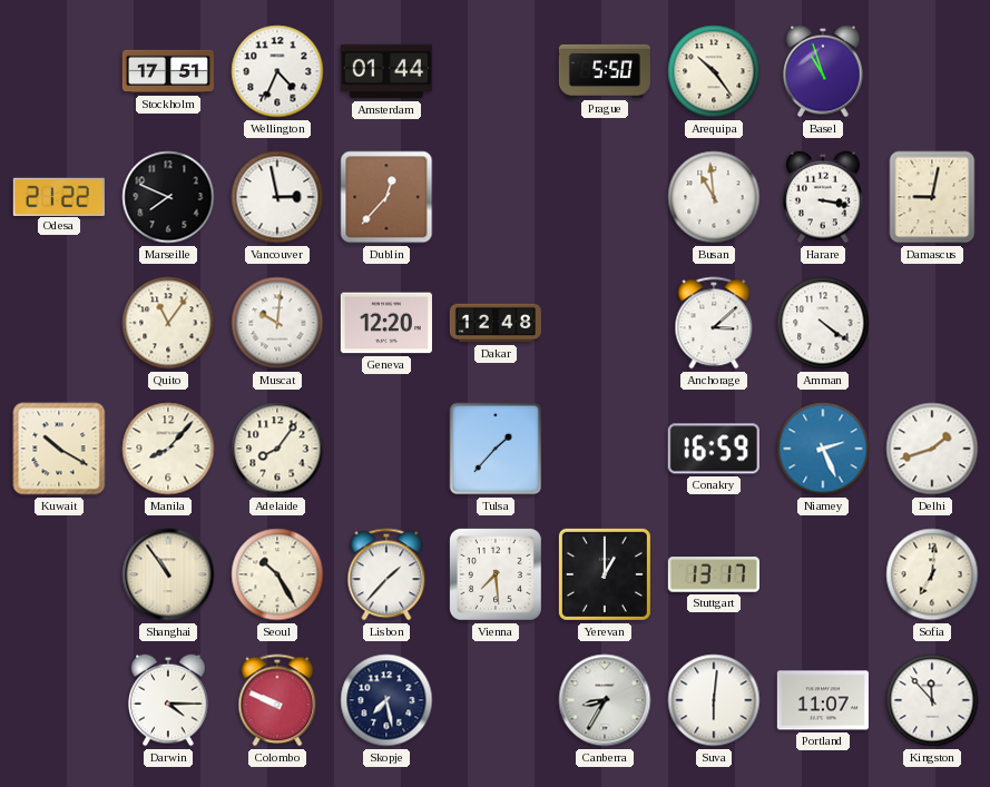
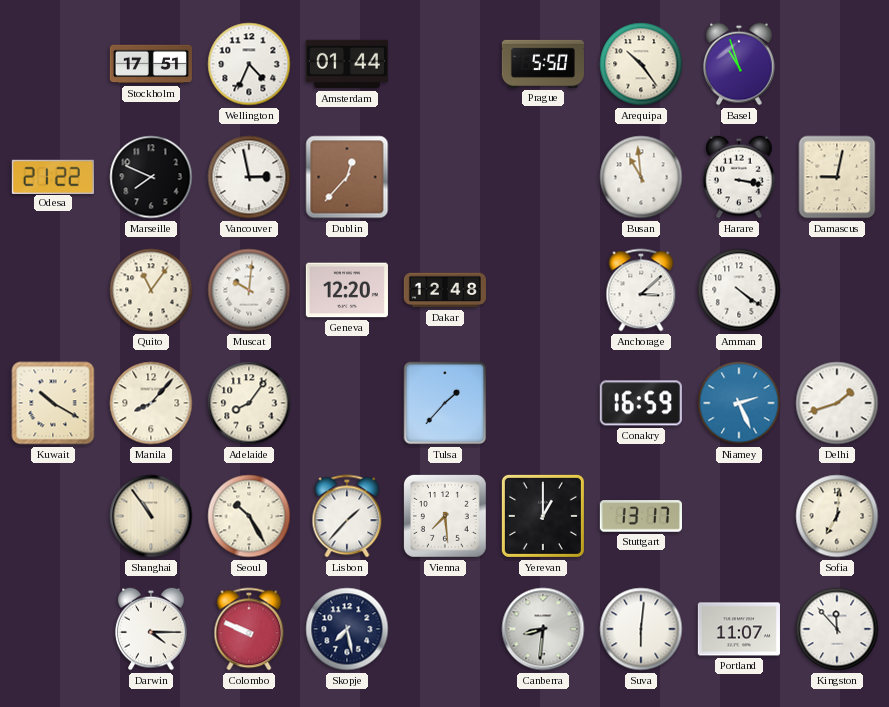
Canberra: 8:35 -> 8:31 (543, 629)
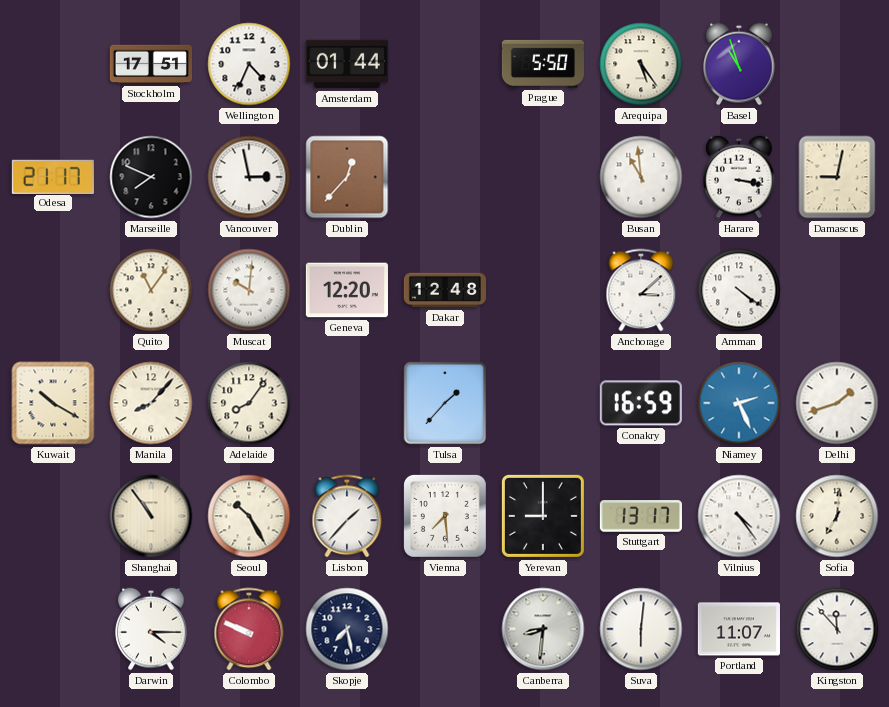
Arequipa: 10:24 -> 5:24 (641, 64)
Odesa: 21:22 -> 21:17 (53, 176)
Yerevan: 1:00 -> 9:00 (543, 516)
Vilnius: none -> 4:24 (739, 516)
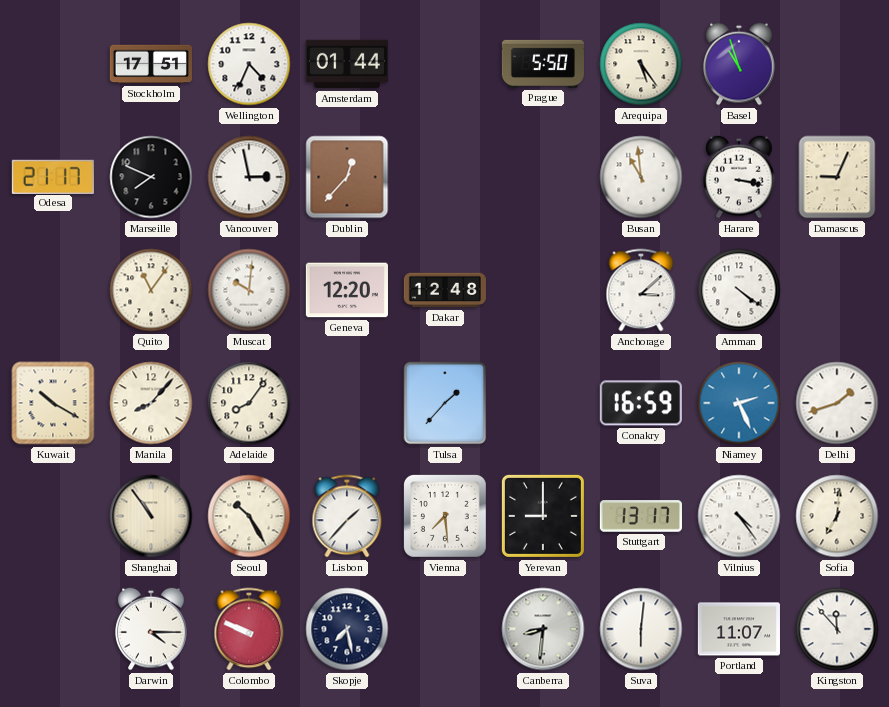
Damascus: 9:02 -> 9:04 (837, 177)
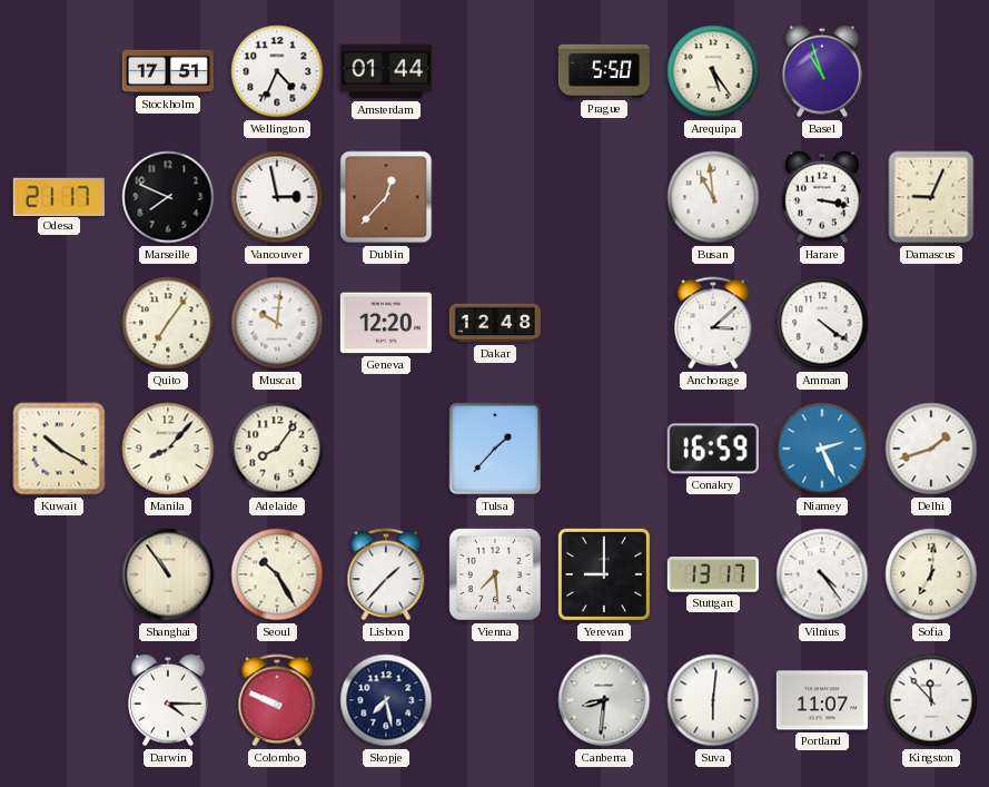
Quito: 11:06 -> 7:06 (168, 323)
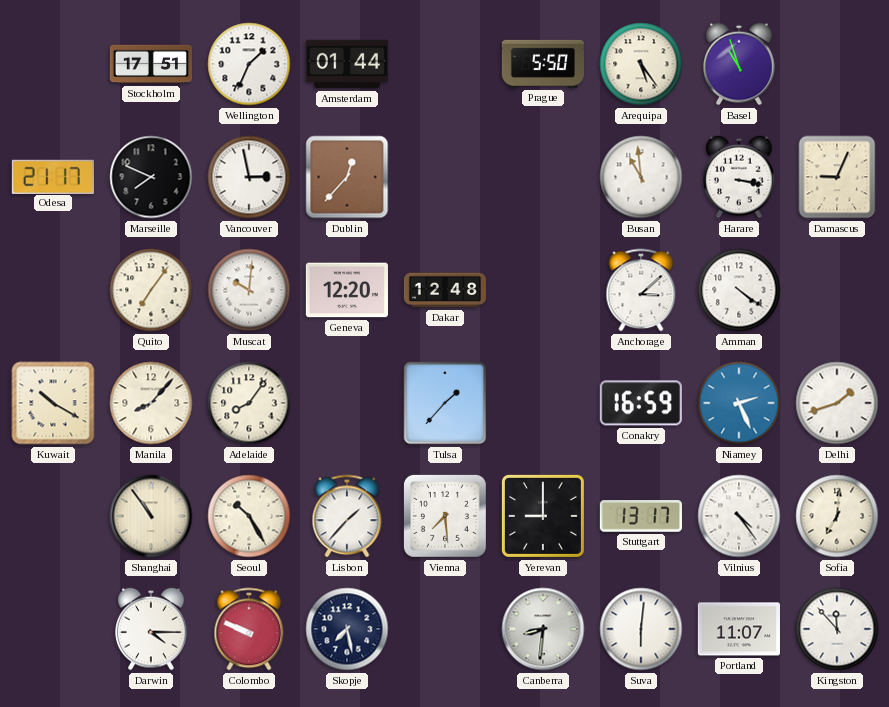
Wellington: 4:34 -> 1:34 (249, 64)
